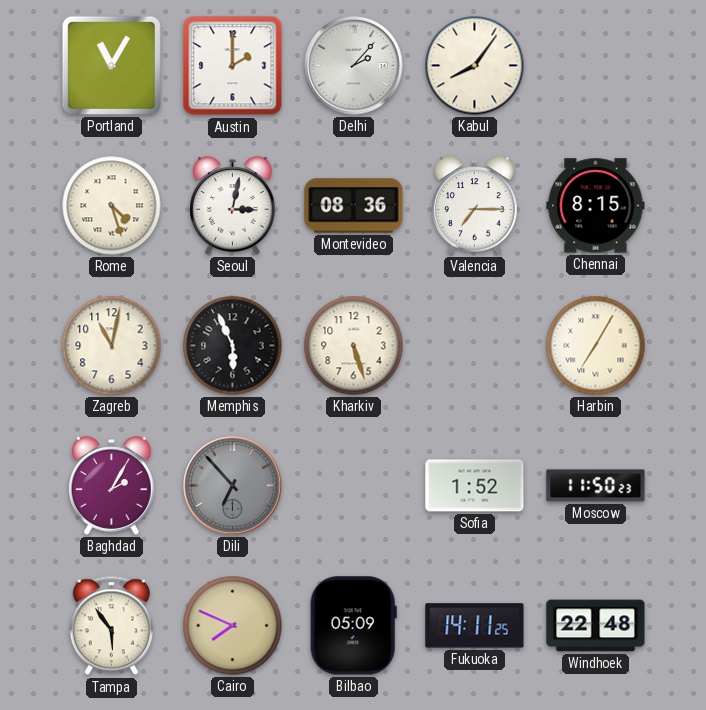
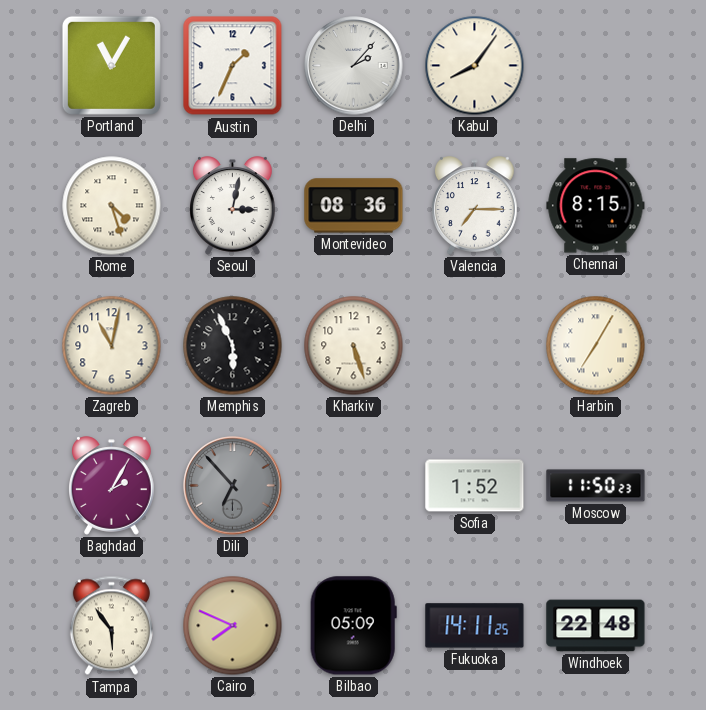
Austin: 2:00 -> 1:34 (233, 66)
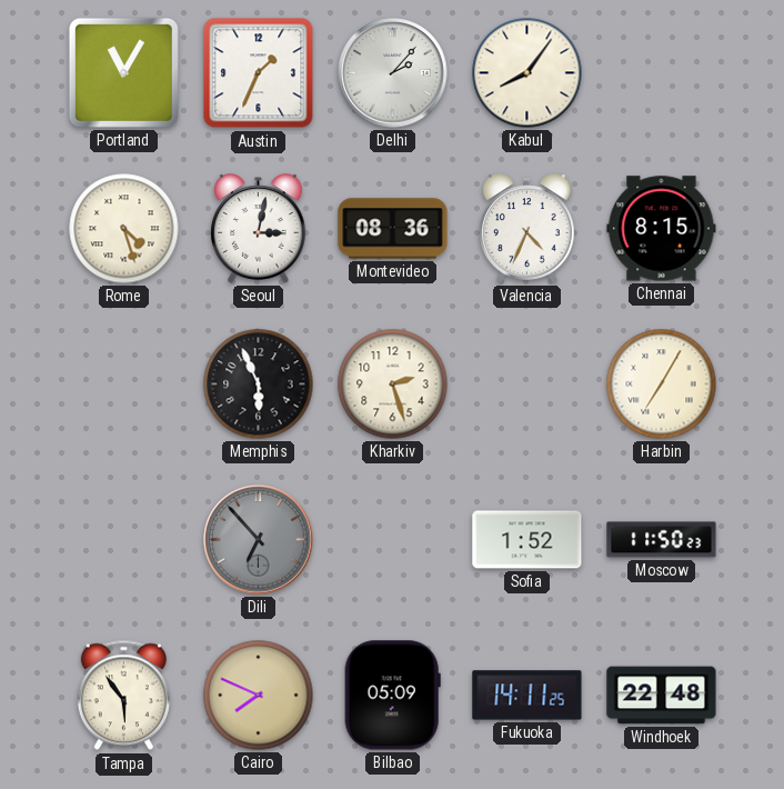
Valencia: 7:15 -> 4:34 (527, 229)
Zagreb: 11:02 -> none (112, 346)
Kharkiv: 5:27 -> 2:27 (393, 384)
Baghdad: 2:05 -> none (112, 486)
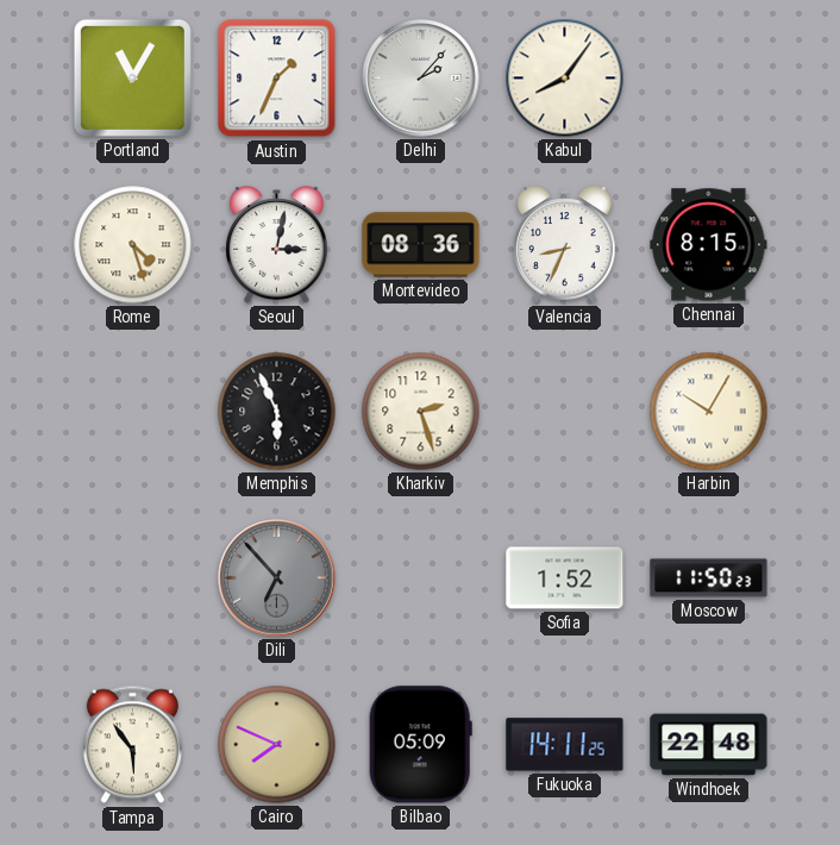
Valencia: 4:34 -> 8:34 (565, 245)
Harbin: 7:05 -> 10:05 (709, 412)
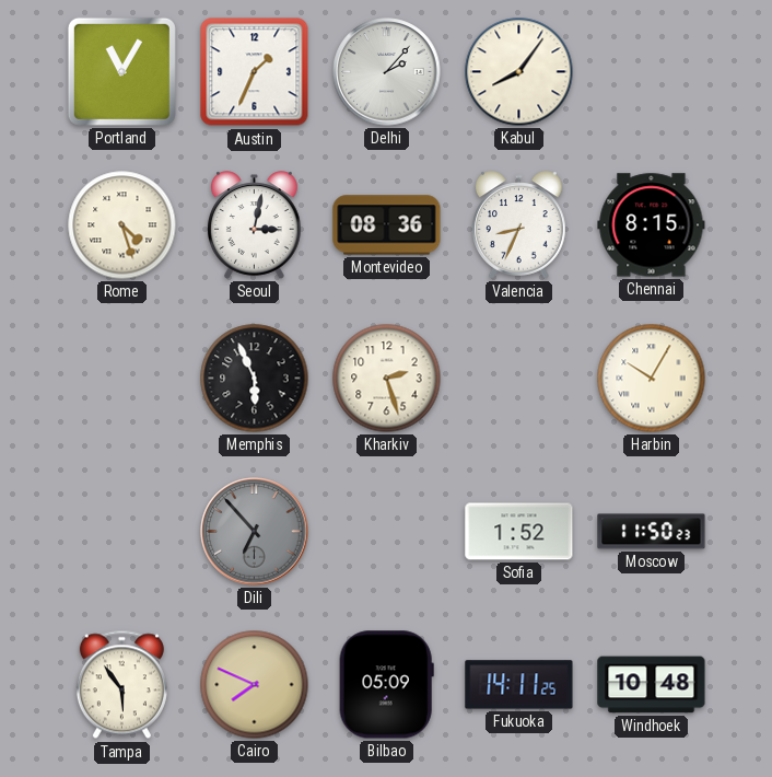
Windhoek: 22:48 -> 10:48 (652, 685)
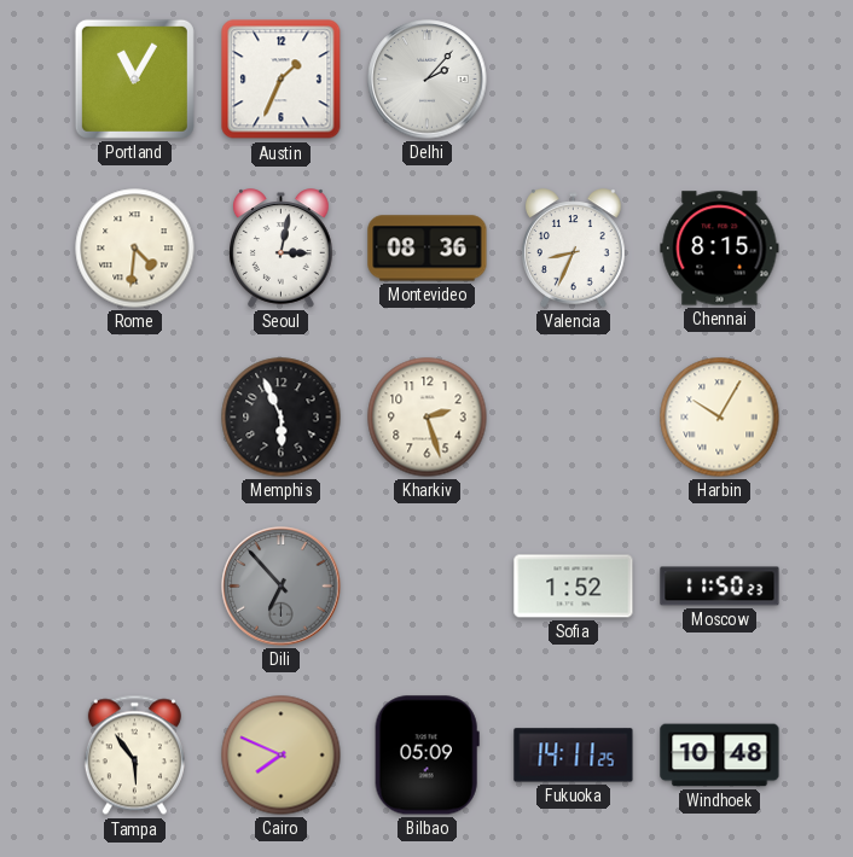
Kabul: 8:06 -> none (519, 72)
Rome: 4:27 -> 4:31 (135, 249)
